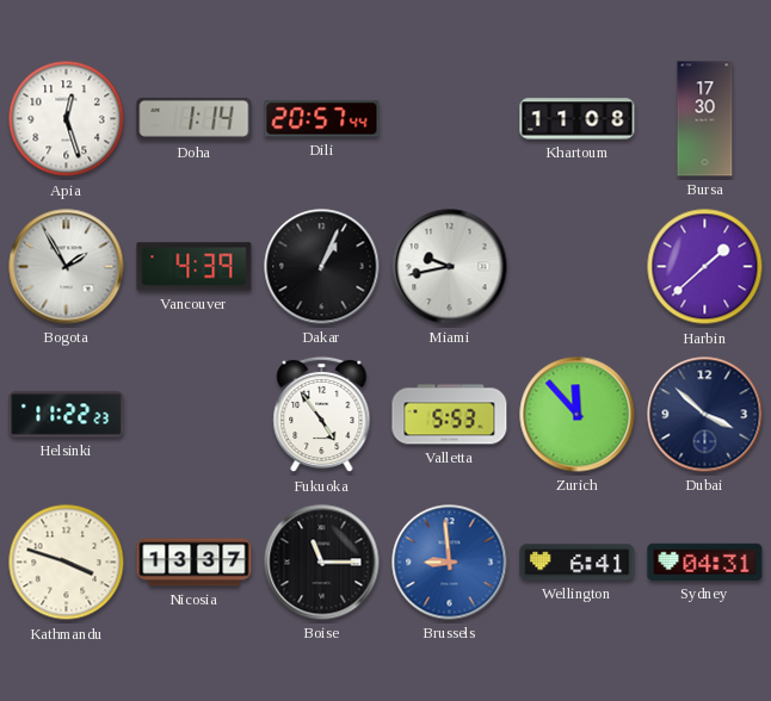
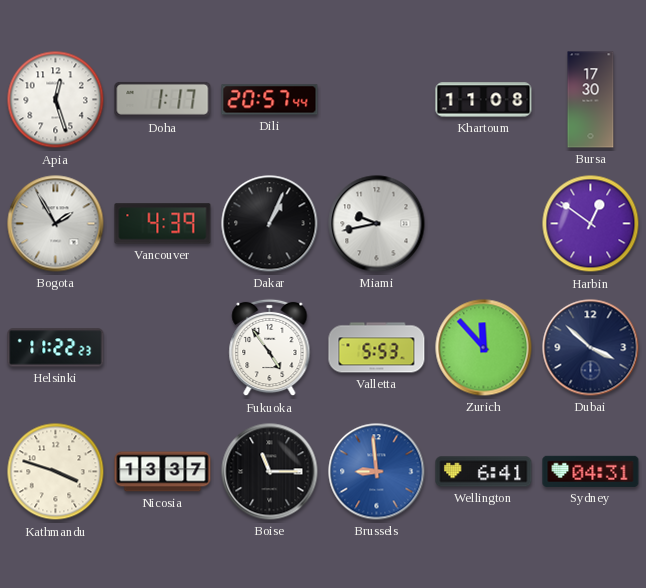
Doha: 1:14 -> 1:17 (163, 99)
Harbin: 1:38 -> 12:51 (591, 224)
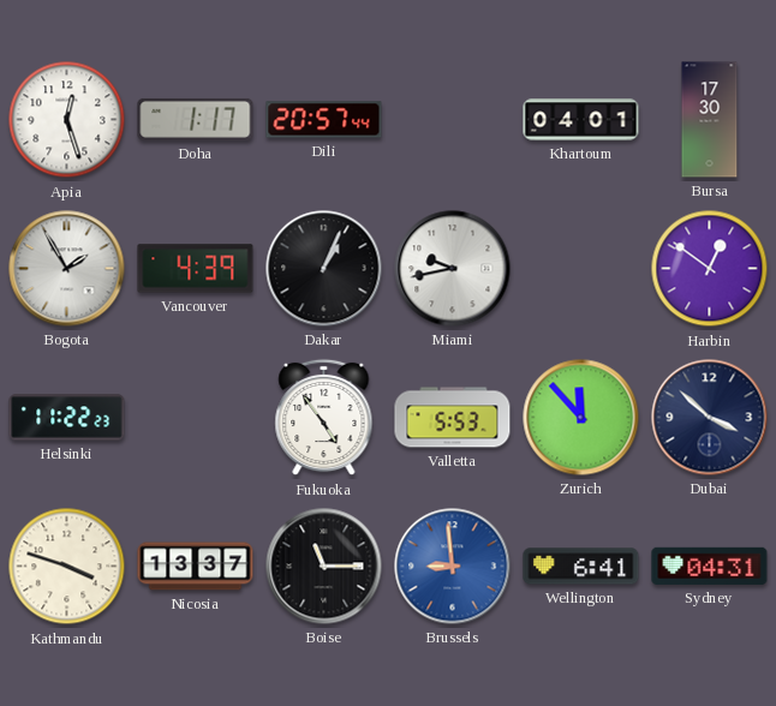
Khartoum: 11:08 -> 04:01 (581, 120)
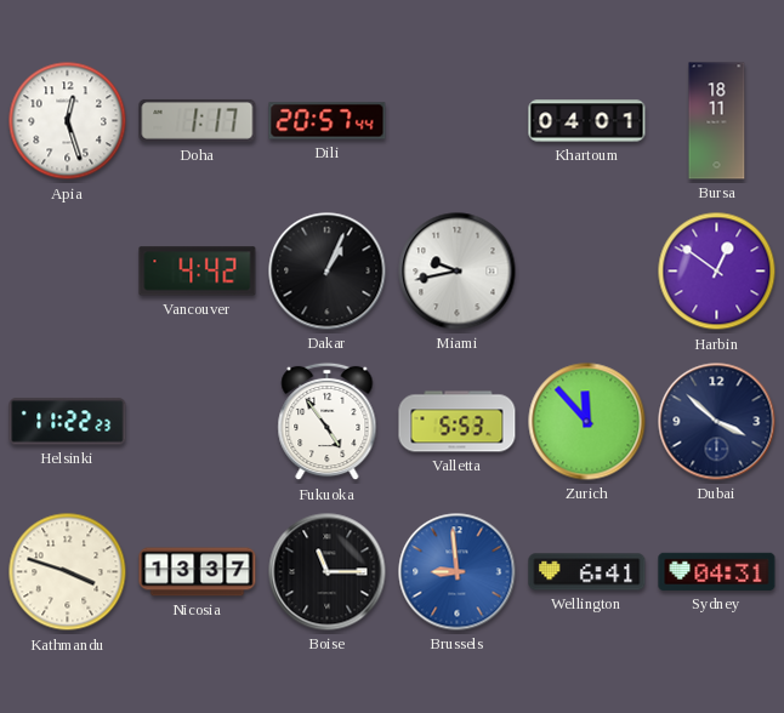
Bursa: 17:30 -> 18:11 (717, 121)
Bogota: 1:55 -> none (67, 269)
Vancouver: 4:39 -> 4:42 (198, 272)
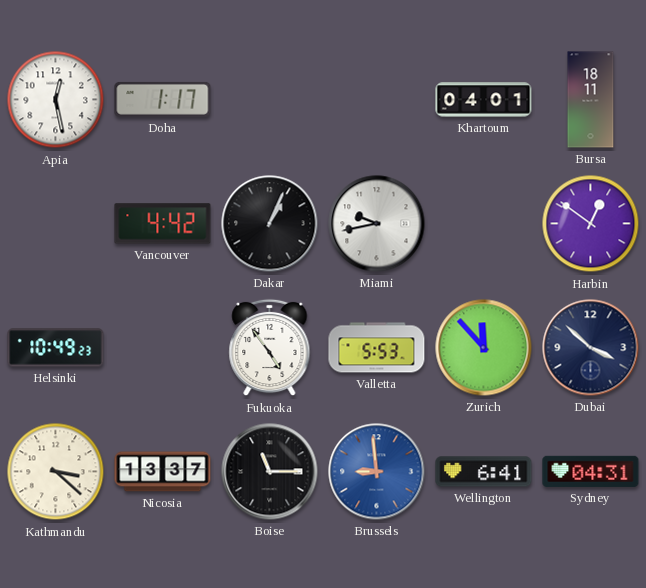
Apia: 12:27 -> 12:28 (56, 100)
Dili: 20:57 -> none (328, 121)
Helsinki: 11:22 -> 10:49 (56, 348)
Kathmandu: 3:48 -> 3:22 (56, 472)
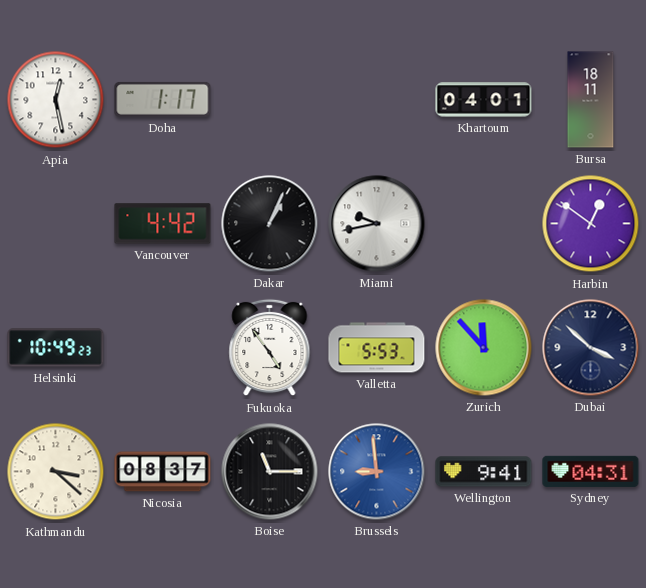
Nicosia: 13:37 -> 08:37 (163, 472)
Wellington: 6:41 -> 9:41 (484, 472)
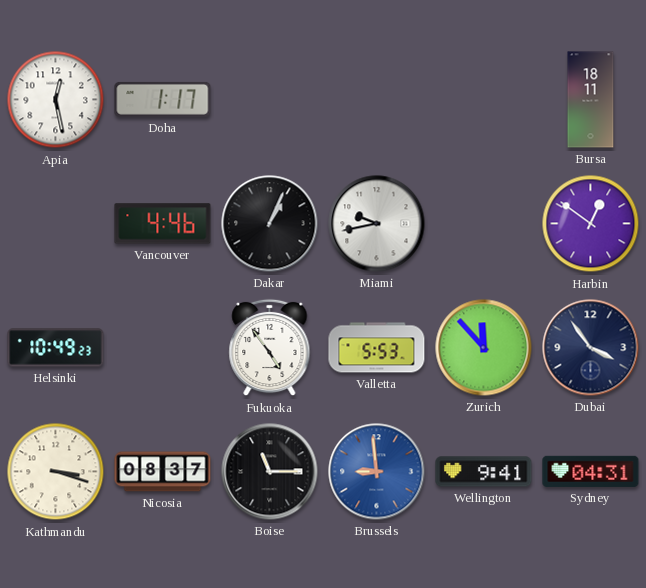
Khartoum: 04:01 -> none (484, 100)
Vancouver: 4:42 -> 4:46 (163, 224)
Dubai: 3:52 -> 3:54 (591, 348)
Kathmandu: 3:22 -> 3:18 (56, 472)
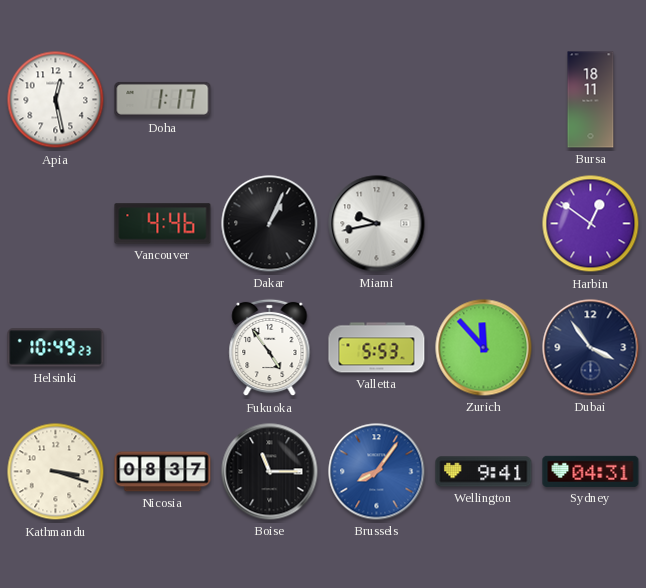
Brussels: 8:59 -> 8:06 (377, 472)
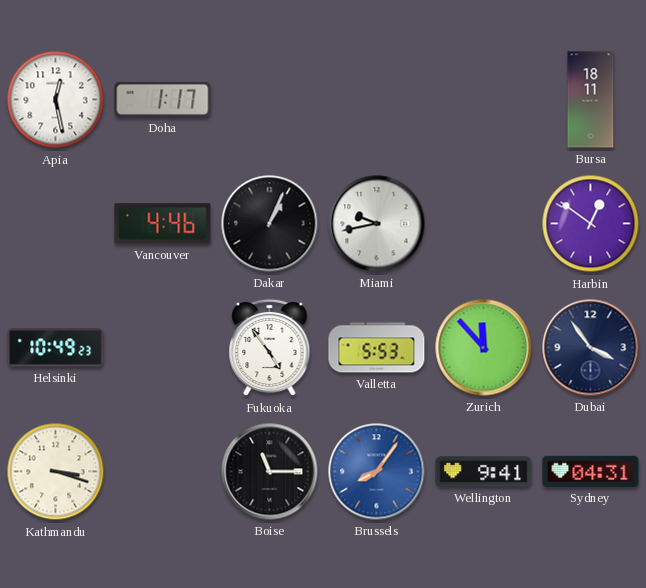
Nicosia: 08:37 -> none (163, 472)
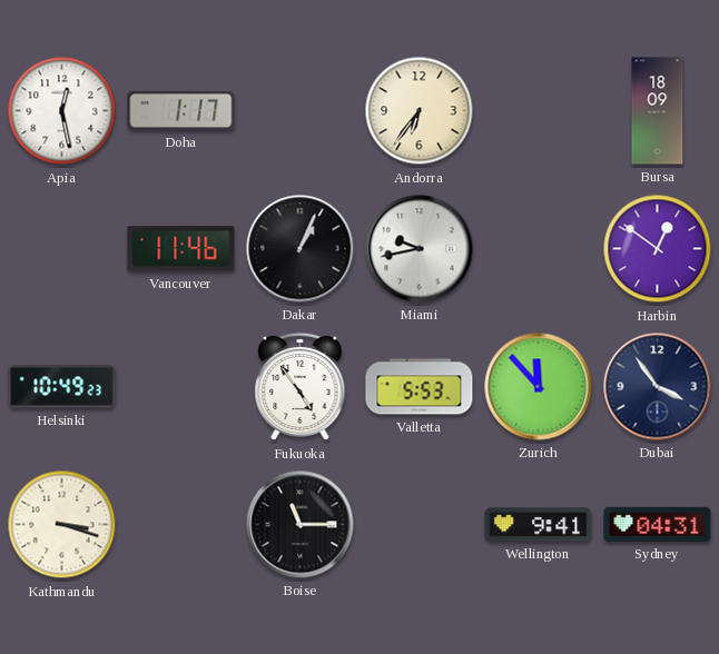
Andorra: none -> 6:36 (420, 111)
Bursa: 18:11 -> 18:09 (658, 111)
Vancouver: 4:46 -> 11:46 (181, 249)
Brussels: 8:06 -> none (377, 472)
